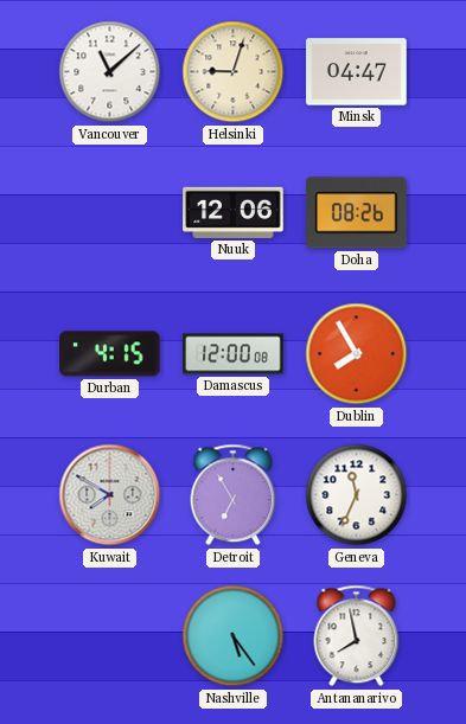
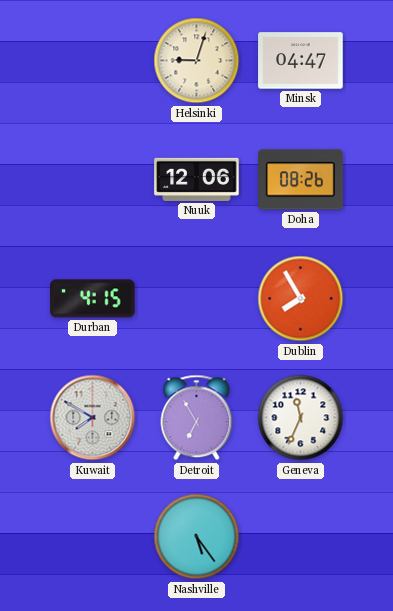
Vancouver: 11:08 -> none (110, 72)
Damascus: 12:00 -> none (234, 354)
Antananarivo: 7:58 -> none (357, 636)
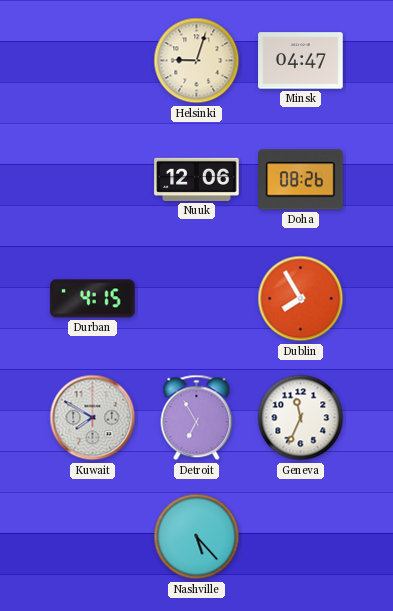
Nashville: 5:24 -> 5:23 (197, 537)
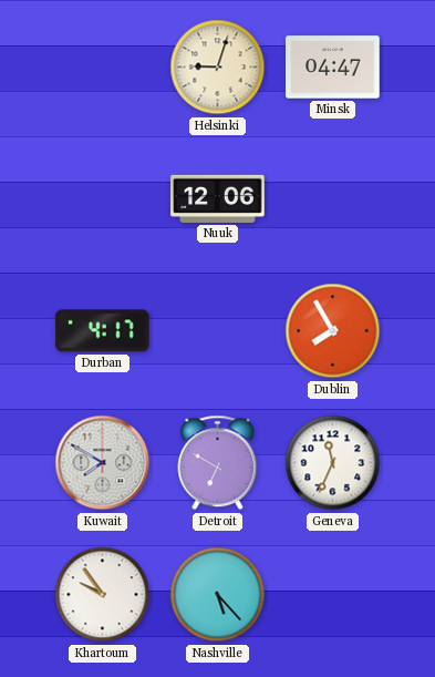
Doha: 08:26 -> none (301, 180)
Durban: 4:15 -> 4:17 (103, 331)
Detroit: 6:55 -> 6:50 (218, 463)
Khartoum: none -> 9:54 (103, 595)
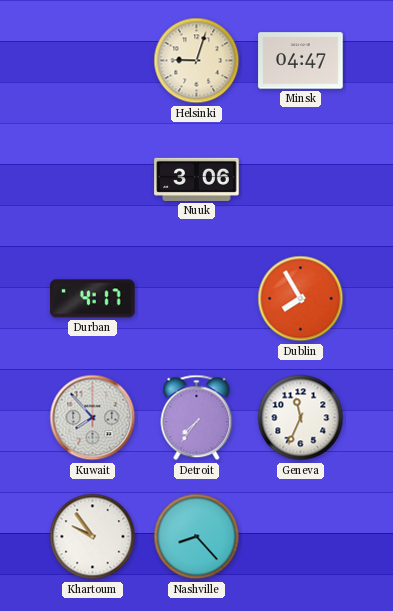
Nuuk: 12:06 -> 3:06 (197, 179)
Kuwait: 7:50 -> 7:53 (93, 418)
Detroit: 6:50 -> 7:36 (197, 418)
Nashville: 5:23 -> 8:23 (197, 537)
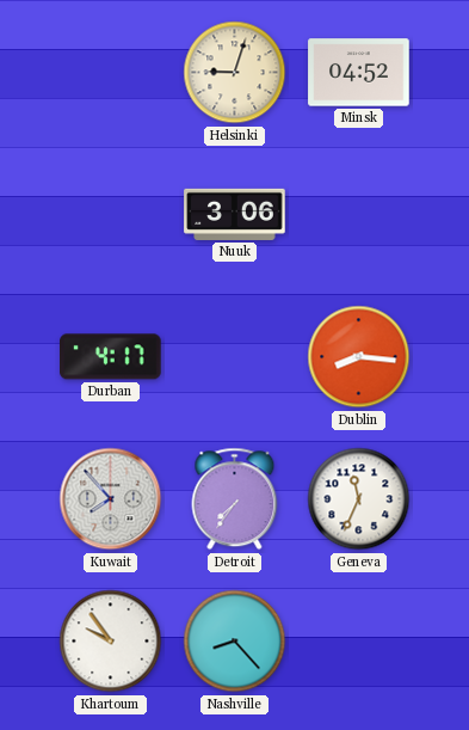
Minsk: 04:47 -> 04:52 (359, 73)
Dublin: 7:55 -> 8:16 (359, 357)
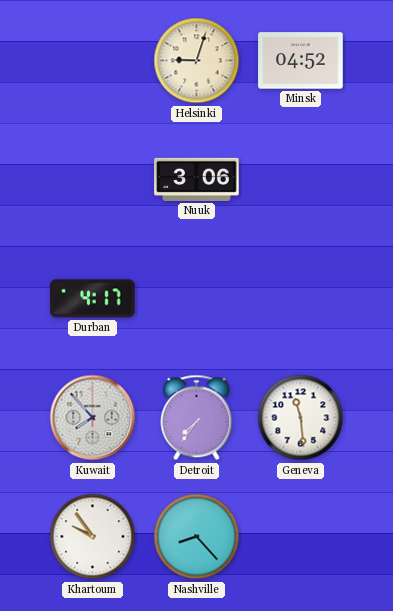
Dublin: 8:16 -> none (359, 357)
Geneva: 11:34 -> 11:29 (301, 418)
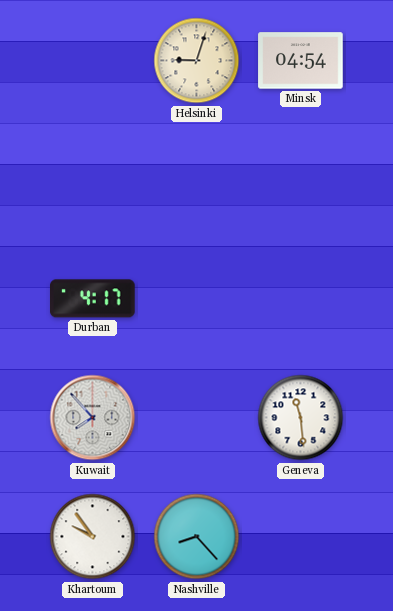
Minsk: 04:52 -> 04:54 (301, 61)
Nuuk: 3:06 -> none (197, 179)
Detroit: 7:36 -> none (197, 418)
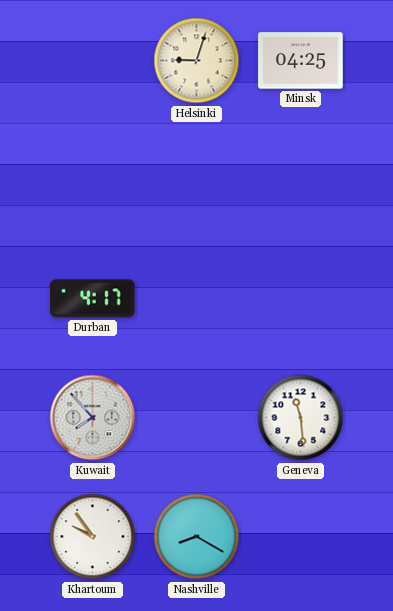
Minsk: 04:54 -> 04:25 (301, 61)
Nashville: 8:23 -> 8:20 (197, 537)
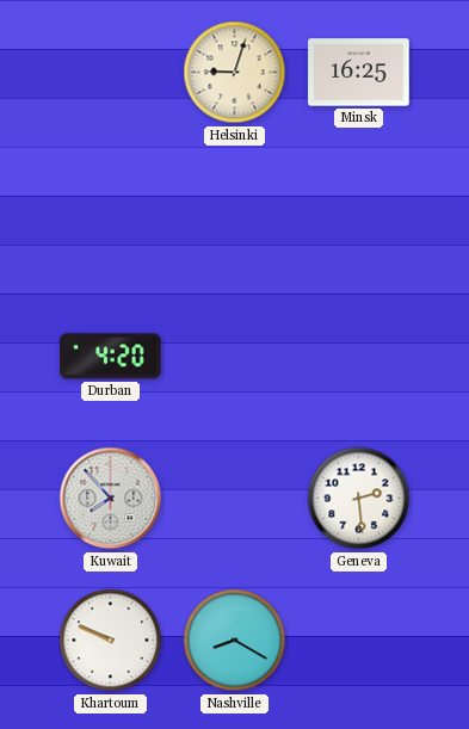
Minsk: 04:25 -> 16:25 (359, 73)
Durban: 4:17 -> 4:20 (111, 357)
Geneva: 11:29 -> 2:29 (359, 499)
Khartoum: 9:54 -> 9:49 (111, 641)
